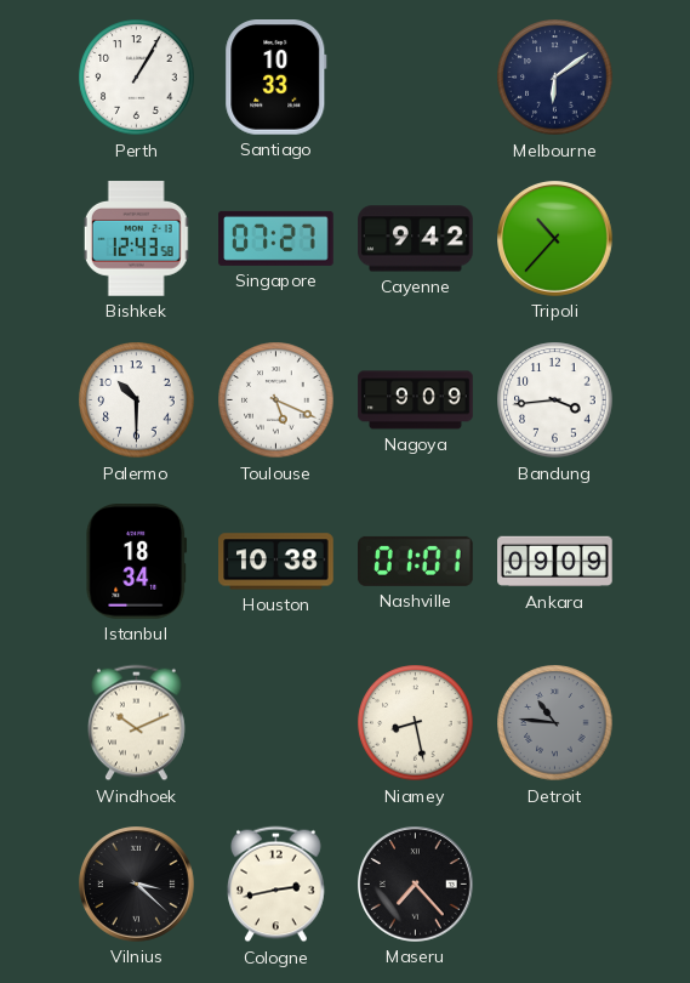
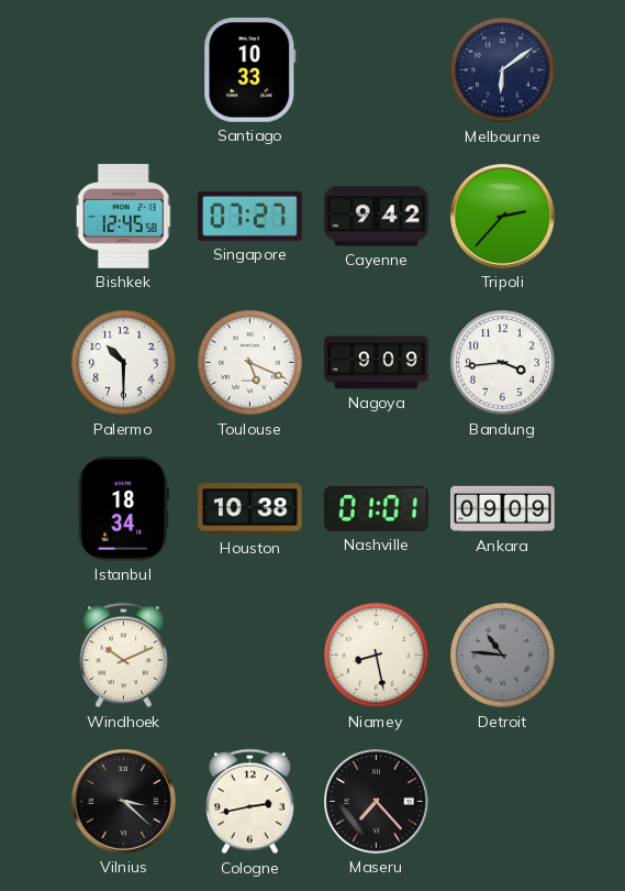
Perth: 1:05 -> none (137, 78)
Bishkek: 12:43 -> 12:45 (124, 217)
Tripoli: 10:37 -> 2:37 (503, 217)
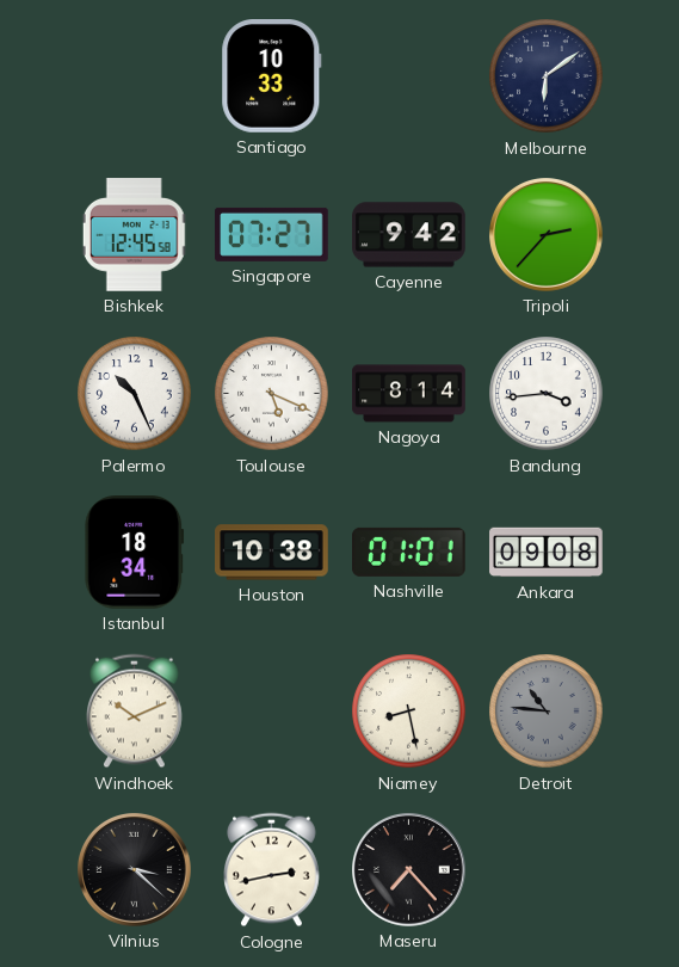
Palermo: 10:30 -> 10:26 (135, 394)
Nagoya: 9:09 -> 8:14 (409, 394)
Ankara: 09:09 -> 09:08 (547, 553)
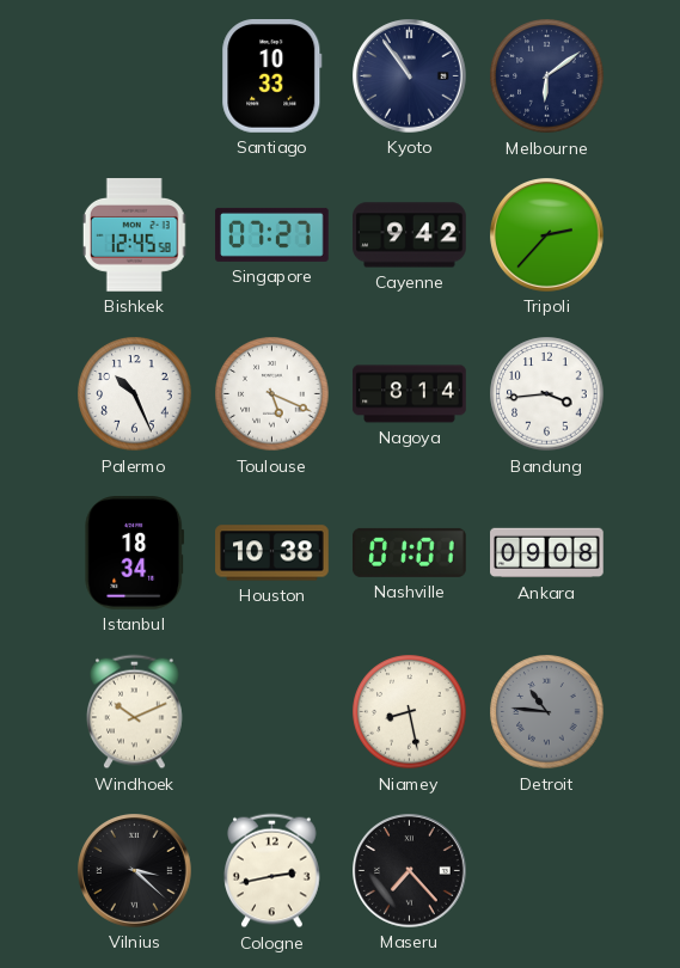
Kyoto: none -> 10:54 (410, 76)
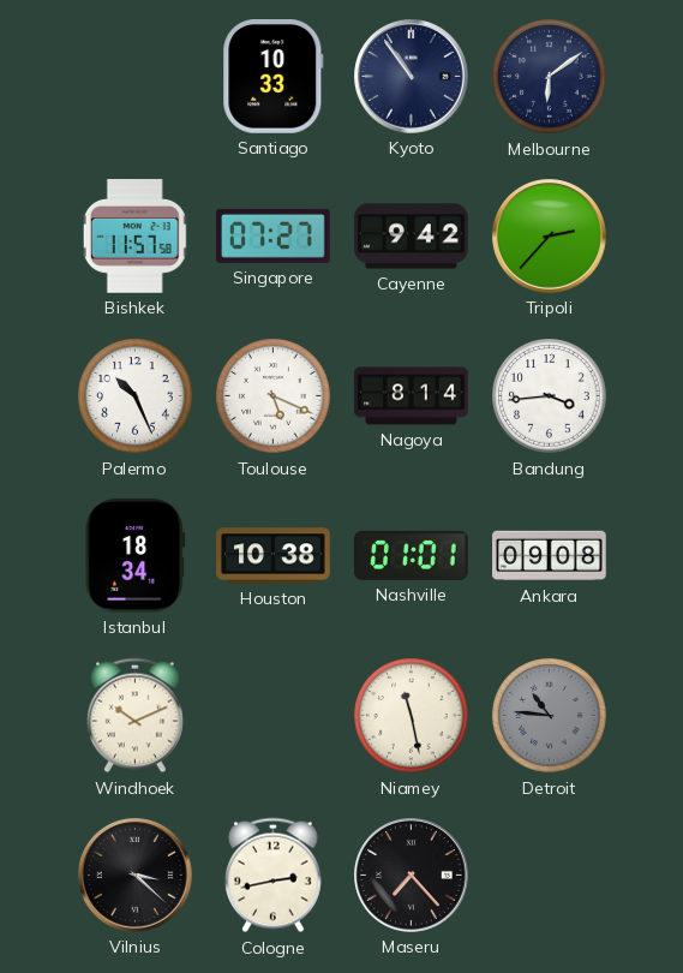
Bishkek: 12:45 -> 11:57 (136, 237)
Niamey: 8:28 -> 11:28 (412, 716)
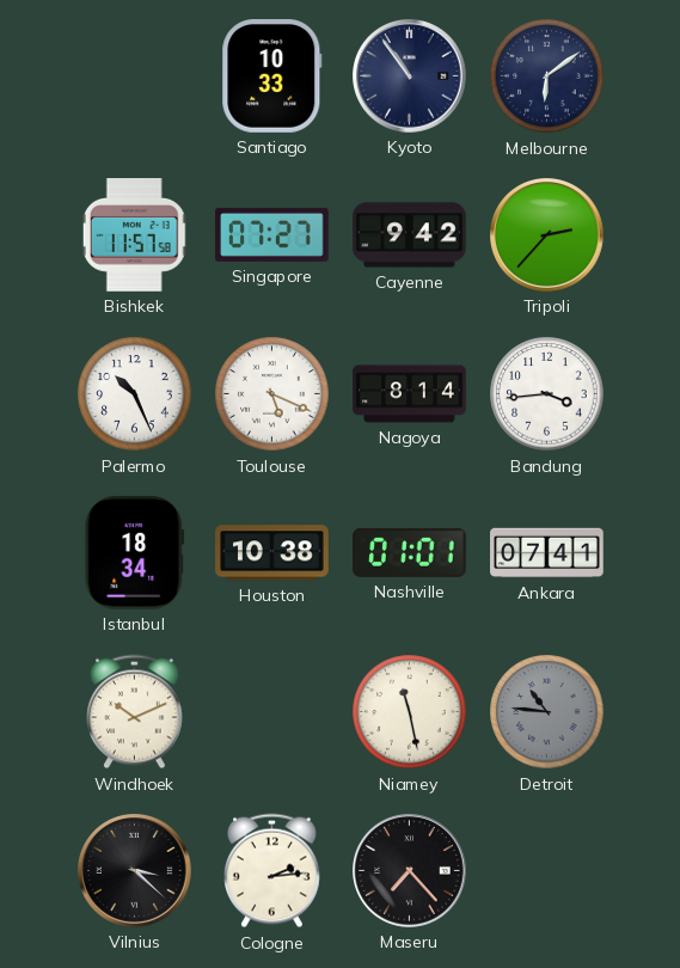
Ankara: 09:08 -> 07:41 (547, 553)
Cologne: 2:43 -> 2:14 (272, 871)
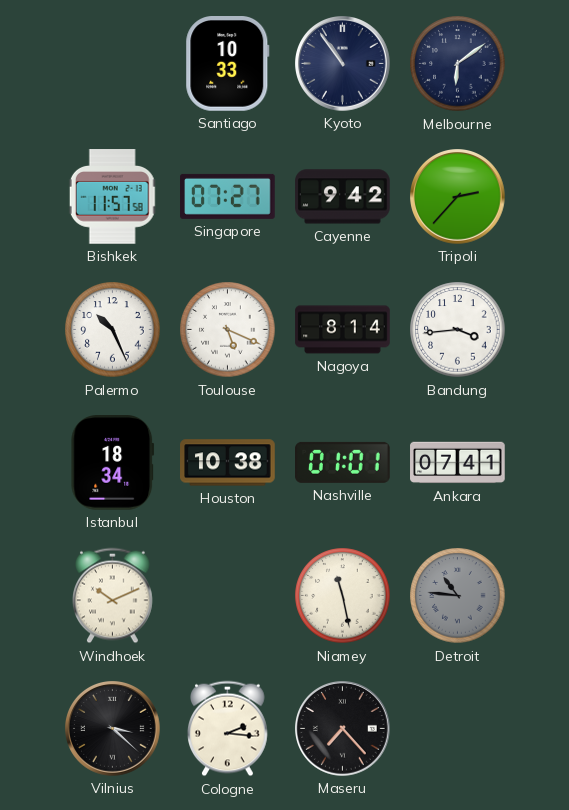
Cologne: 2:14 -> 2:16 (228, 729)
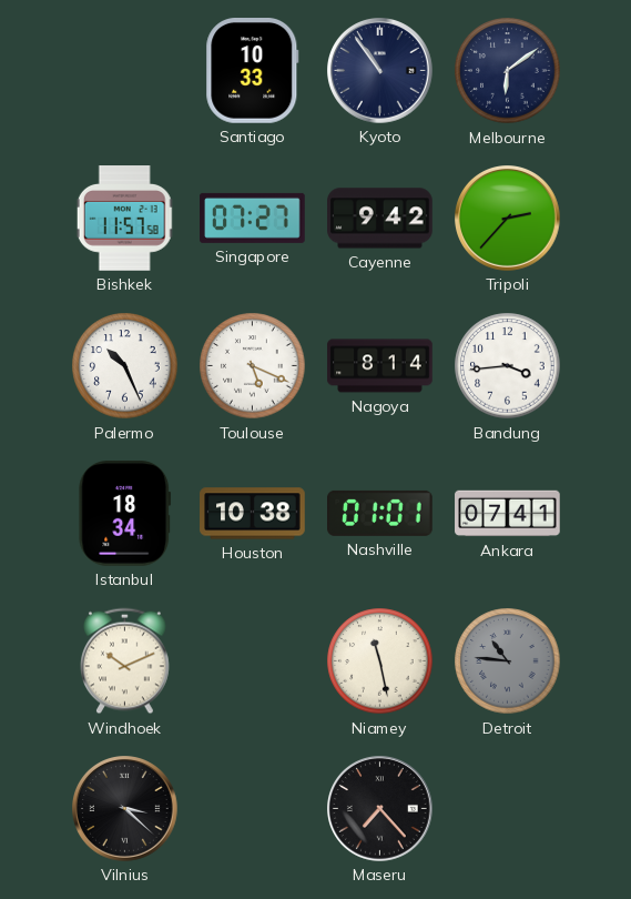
Cologne: 2:16 -> none (228, 729)
